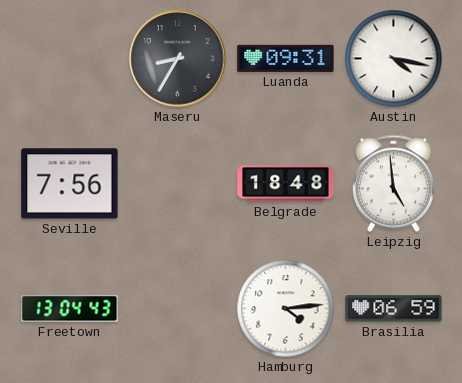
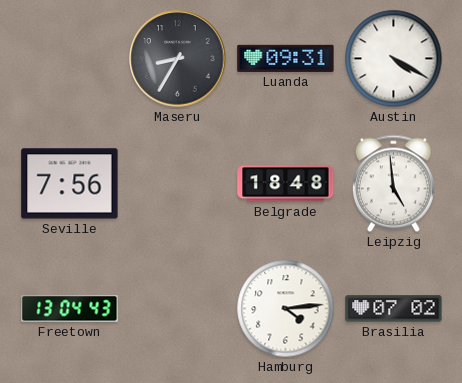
Austin: 4:17 -> 4:20 (394, 59)
Brasilia: 06:59 -> 07:02 (394, 309)
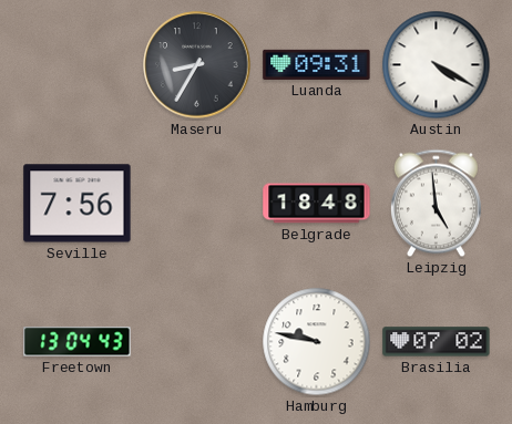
Hamburg: 4:14 -> 9:47 (317, 342)
